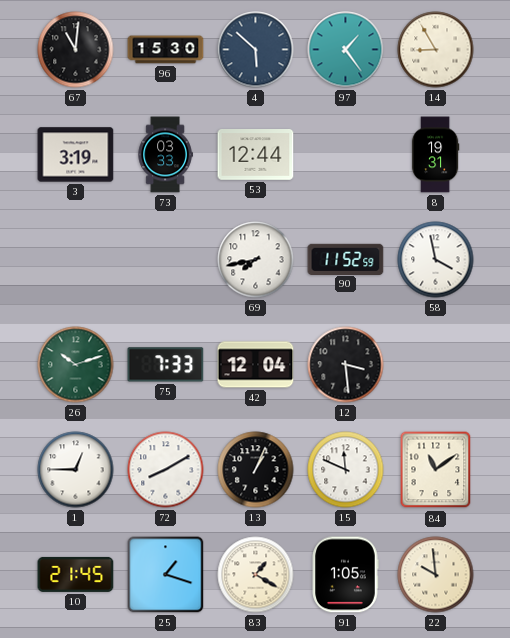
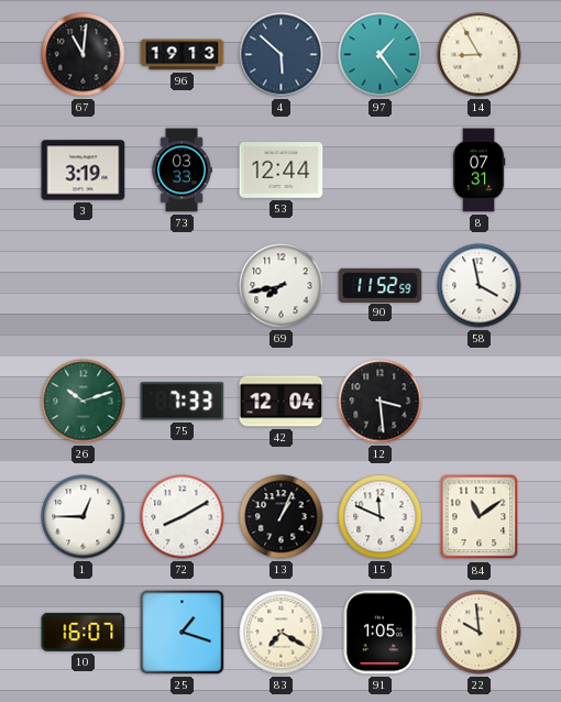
96: 15:30 -> 19:13 (183, 55)
8: 19:31 -> 07:31 (479, 171)
10: 21:45 -> 16:07 (84, 632)
83: 1:20 -> 7:20 (282, 633)
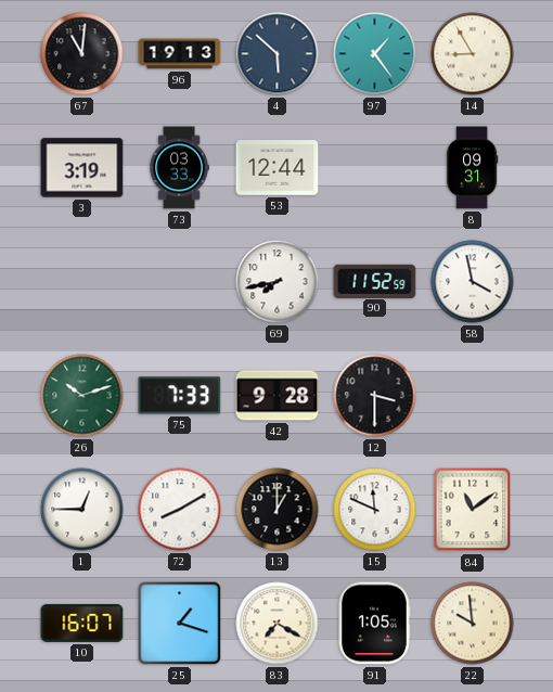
8: 07:31 -> 09:31 (472, 168)
42: 12:04 -> 9:28 (278, 396)
12: 3:29 -> 3:30 (375, 396)
13: 1:04 -> 1:00 (278, 510)
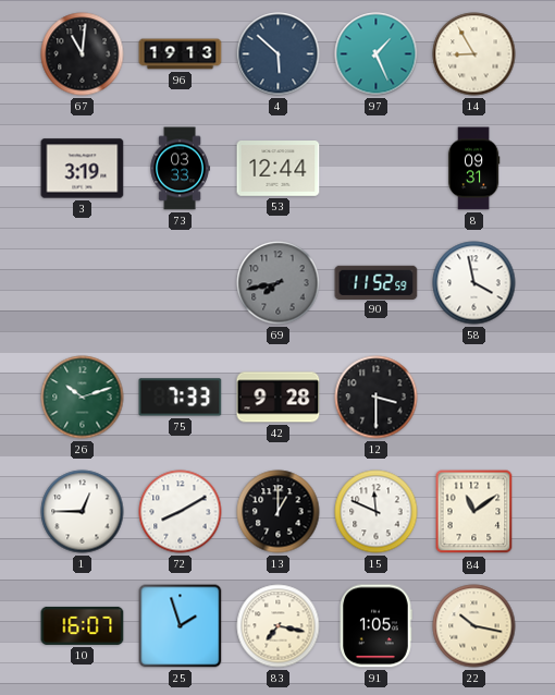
97: 1:24 -> 1:26 (377, 54)
69 dial: white -> grey (279, 283)
25: 1:18 -> 1:57 (181, 626)
83: 7:20 -> 7:17 (279, 626)
22: 9:59 -> 10:17 (474, 626)
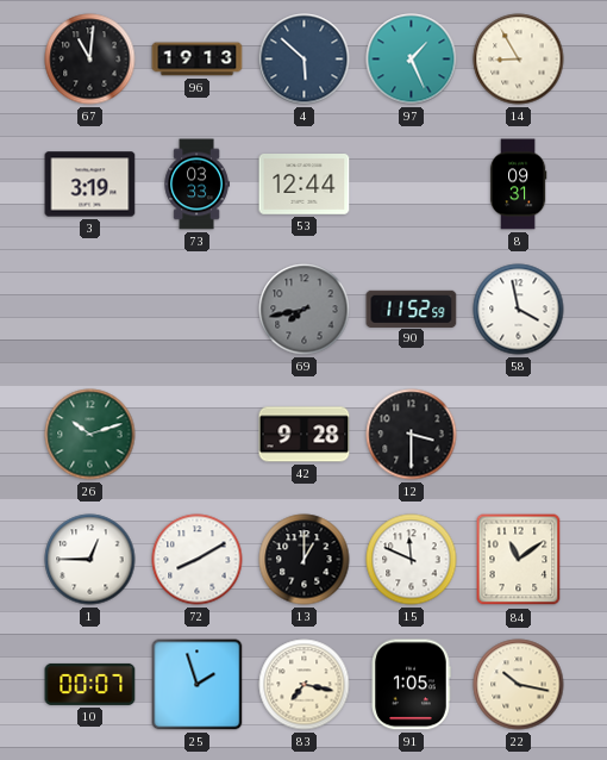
75: 7:33 -> none (181, 398)
10: 16:07 -> 00:07 (90, 684)
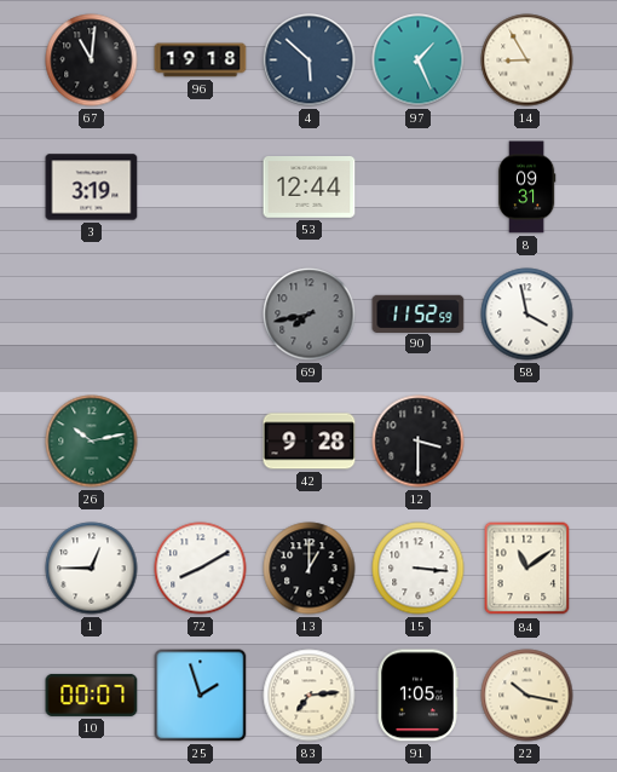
96: 19:13 -> 19:18 (201, 61)
73: 03:33 -> none (196, 185)
26: 10:12 -> 10:13 (92, 442)
15: 11:49 -> 3:16 (419, 569)
83: 7:17 -> 7:14 (310, 696)
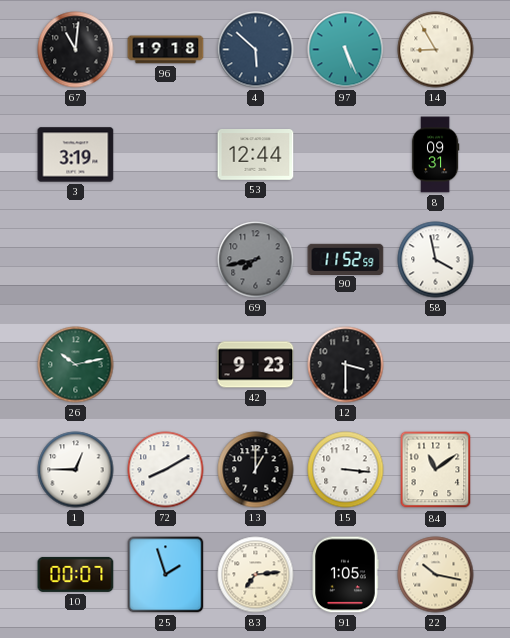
97: 1:26 -> 5:26 (346, 50)
42: 9:28 -> 9:23 (256, 365)
